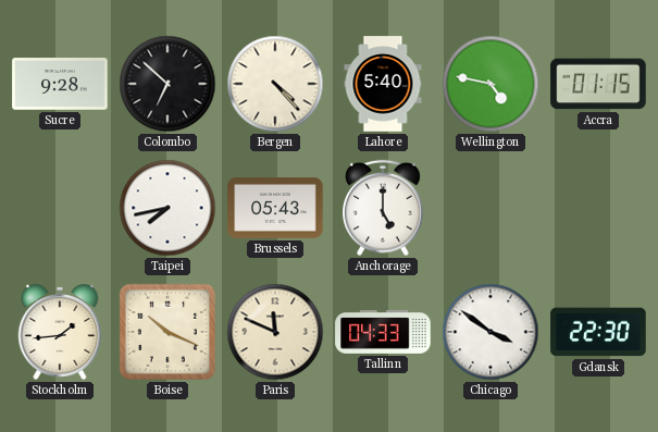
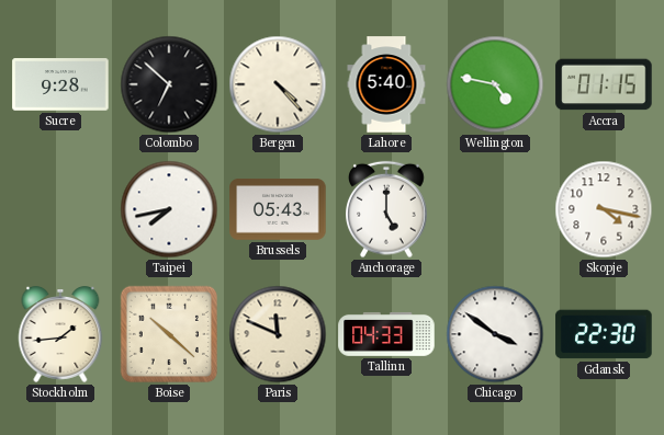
Skopje: none -> 4:17 (604, 209)
Boise: 10:19 -> 10:22 (169, 334)
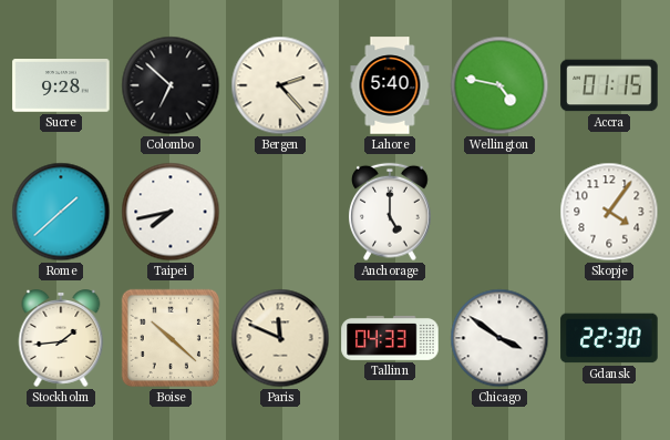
Bergen: 4:23 -> 2:23 (280, 85)
Rome: none -> 1:38 (61, 212)
Brussels: 05:43 -> none (278, 210)
Skopje: 4:17 -> 4:06 (609, 212)
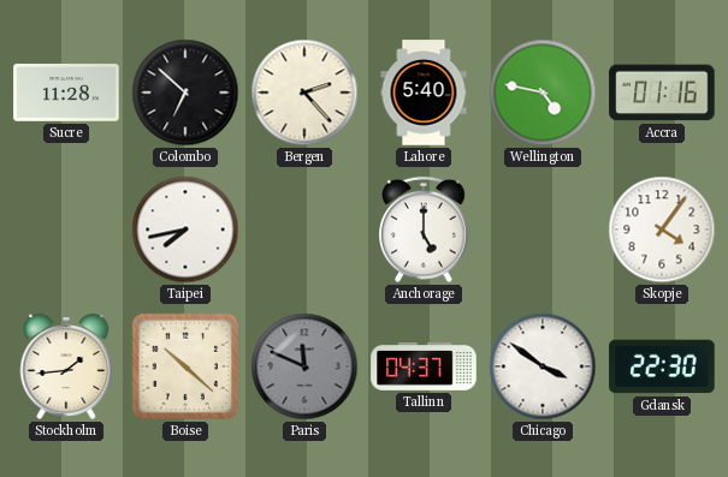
Sucre: 9:28 -> 11:28 (66, 93)
Accra: 01:15 -> 01:16 (662, 93)
Rome: 1:38 -> none (61, 212)
Paris dial: cream -> grey (304, 366)
Tallinn: 04:33 -> 04:37 (424, 366)
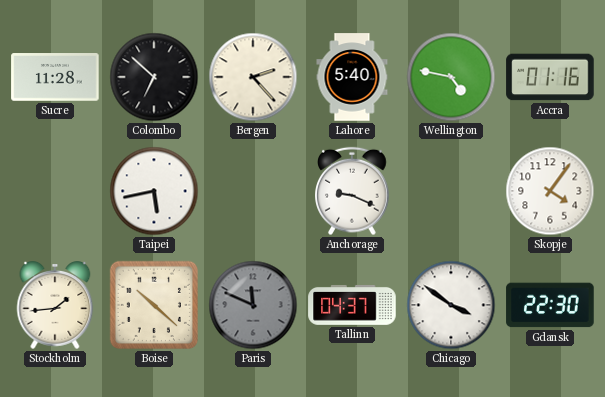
Taipei: 7:43 -> 5:43 (154, 191)
Anchorage: 5:00 -> 9:19 (352, 191)
